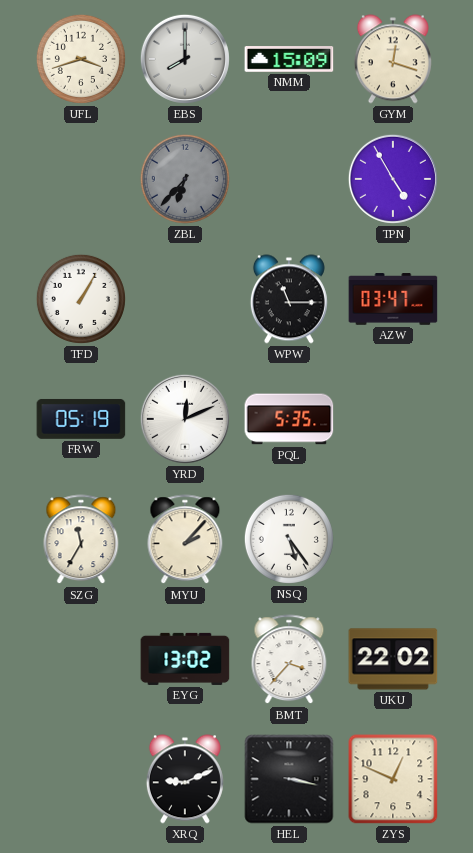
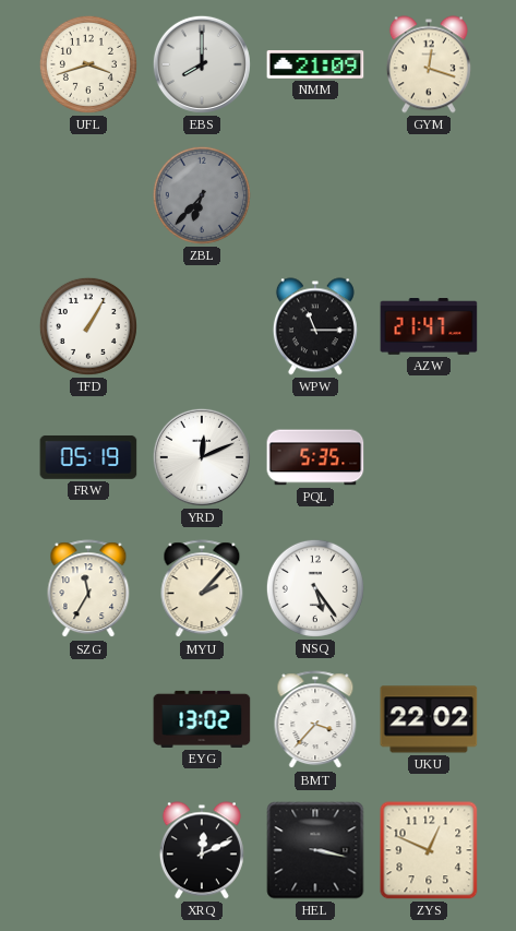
NMM: 15:09 -> 21:09 (315, 64)
TPN: 4:55 -> none (393, 179)
AZW: 03:47 -> 21:47 (429, 326)
XRQ: 9:11 -> 12:11 (202, 850)
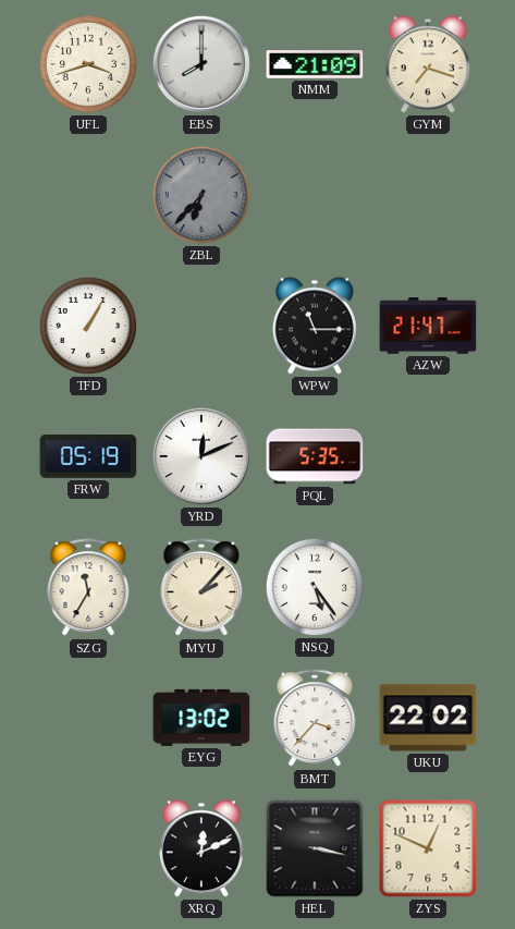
GYM: 12:18 -> 7:18 (428, 64)
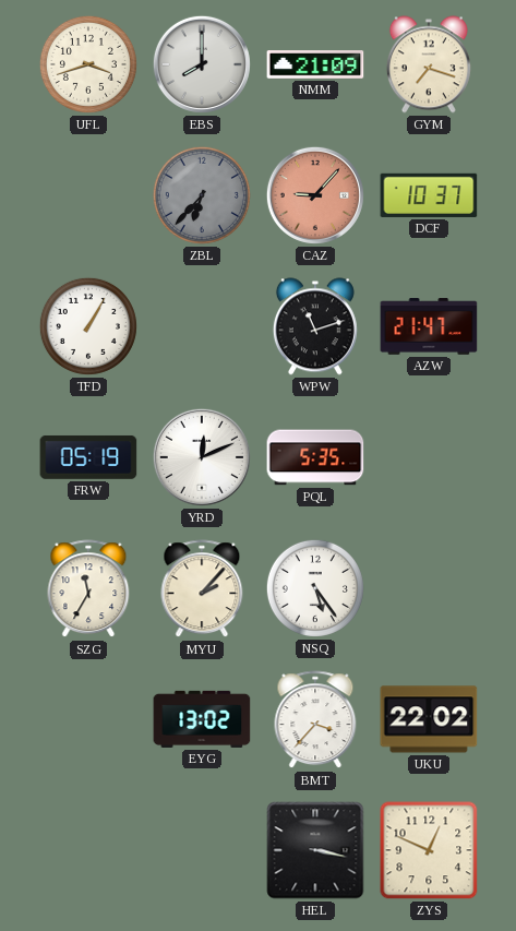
CAZ: none -> 9:07 (315, 195)
DCF: none -> 10:37 (429, 195)
WPW: 11:15 -> 11:12 (315, 326)
XRQ: 12:11 -> none (201, 848)
